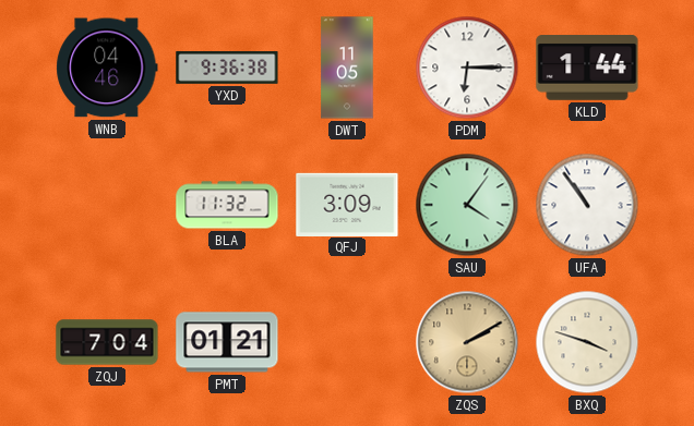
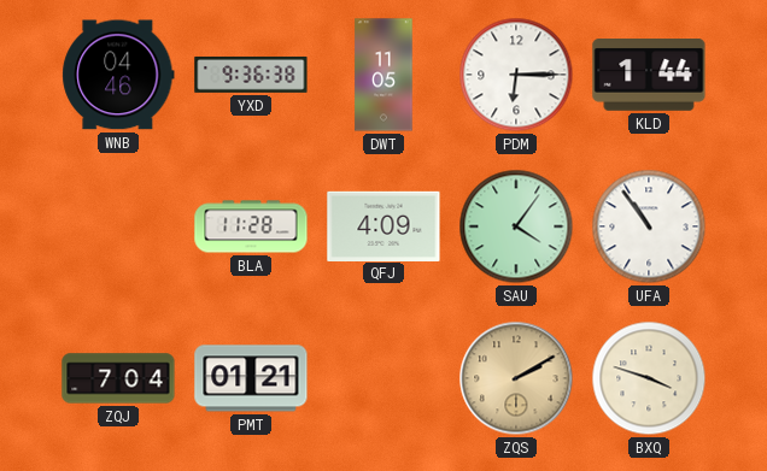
BLA: 11:32 -> 11:28 (251, 226)
QFJ: 3:09 -> 4:09 (383, 225)
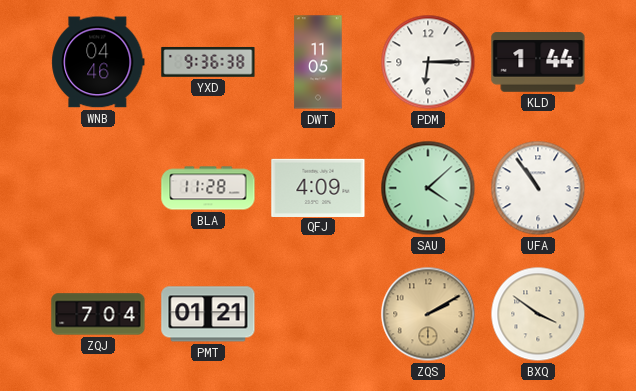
SAU: 4:06 -> 4:08 (428, 188)
BXQ: 3:48 -> 3:51 (538, 314)
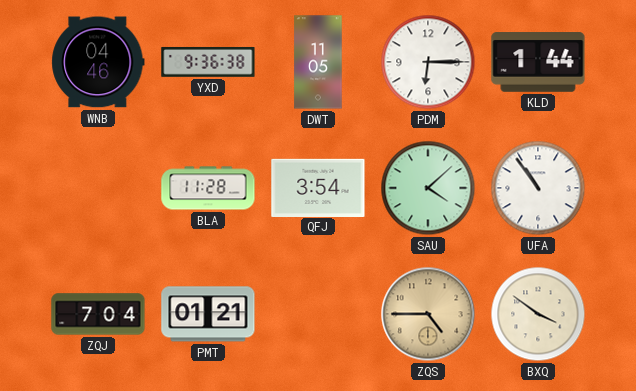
QFJ: 4:09 -> 3:54 (318, 187)
ZQS: 2:10 -> 4:45 (428, 314)
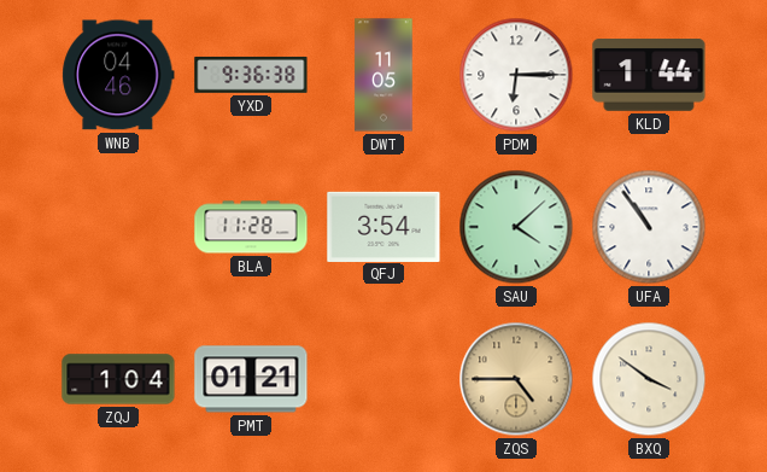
ZQJ: 7:04 -> 1:04 (118, 379)
